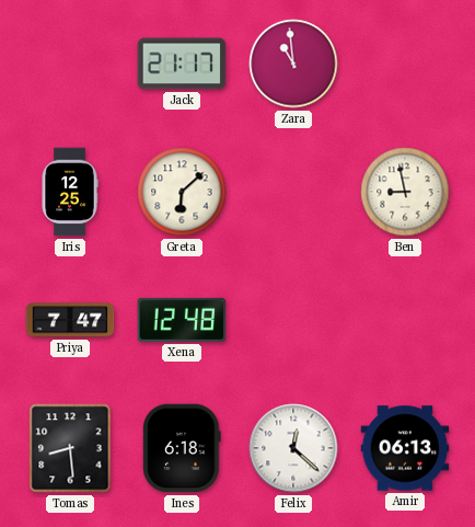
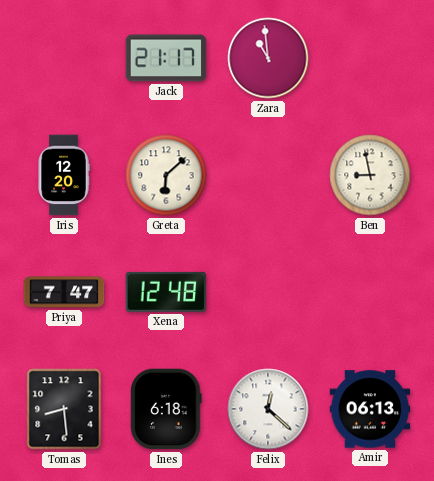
Iris: 12:25 -> 12:20 (64, 175)
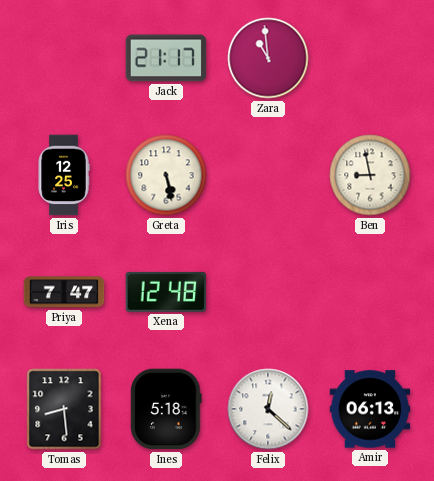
Iris: 12:20 -> 12:25 (64, 175)
Greta: 6:08 -> 5:28 (166, 175)
Ines: 6:18 -> 5:18 (166, 409)
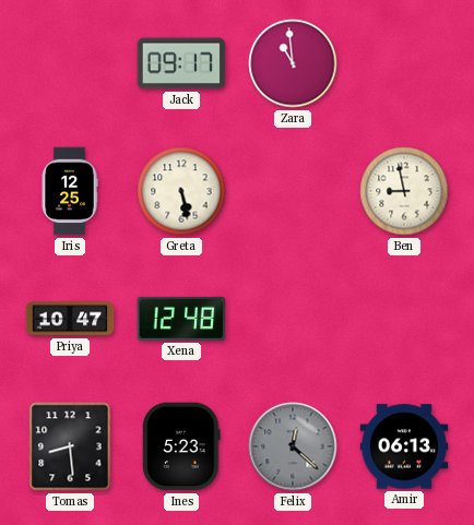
Jack: 21:17 -> 09:17 (181, 63)
Priya: 7:47 -> 10:47 (70, 319)
Ines: 5:18 -> 5:23 (181, 446)
Felix dial: white -> grey (293, 446)
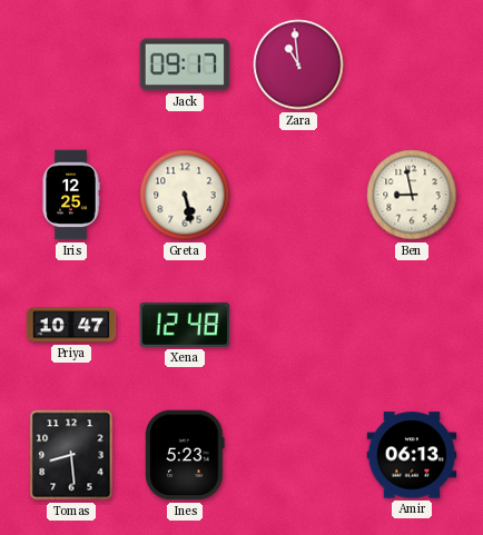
Felix: 12:22 -> none (293, 446)
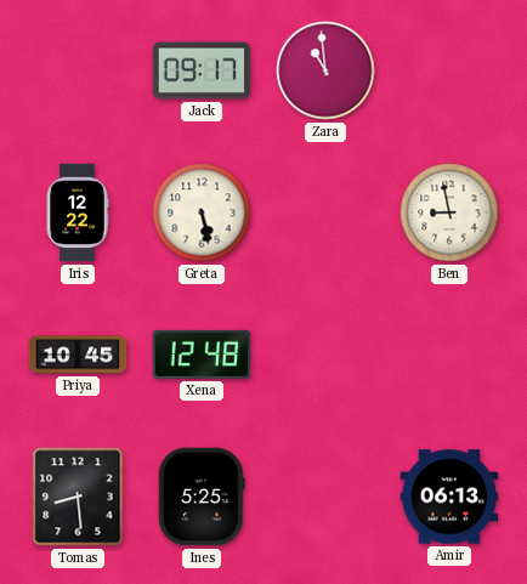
Iris: 12:25 -> 12:22 (78, 212)
Priya: 10:47 -> 10:45 (78, 355)
Ines: 5:23 -> 5:25 (202, 497)
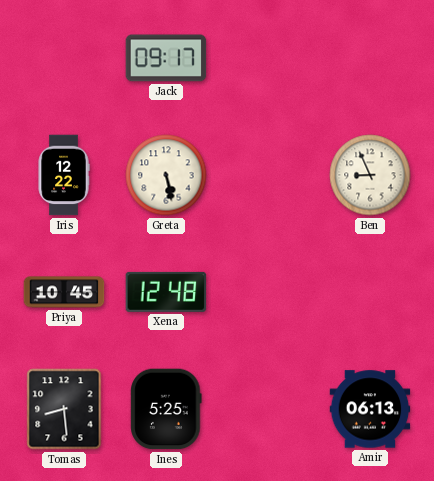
Zara: 10:59 -> none (325, 70)
Ben: 8:58 -> 8:56 (370, 175)
